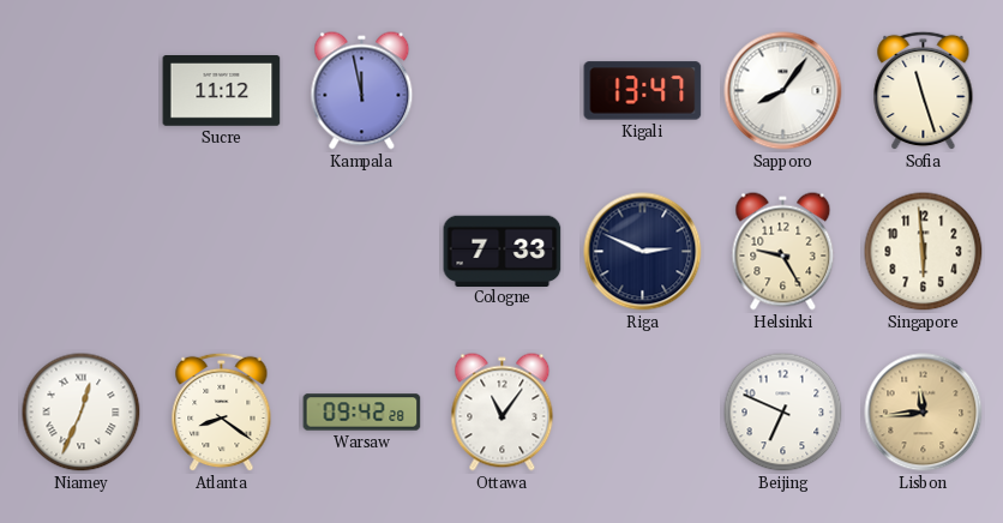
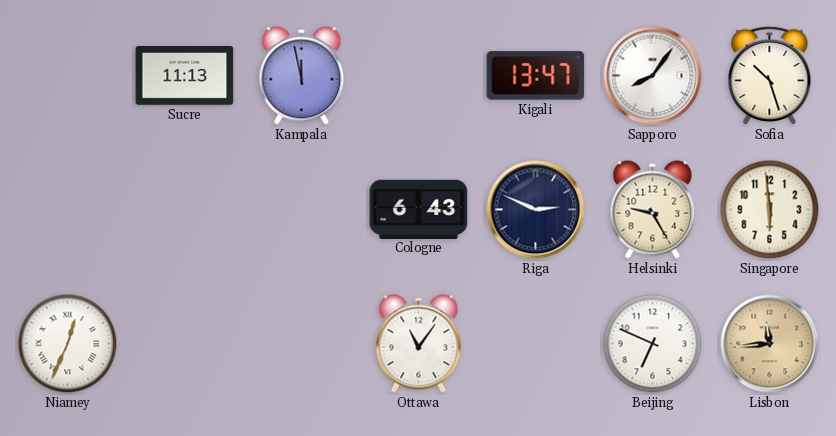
Sucre: 11:12 -> 11:13 (185, 76)
Sofia: 11:27 -> 10:27 (770, 76)
Cologne: 7:33 -> 6:43 (419, 209)
Atlanta: 8:21 -> none (222, 413)
Warsaw: 09:42 -> none (362, 413)
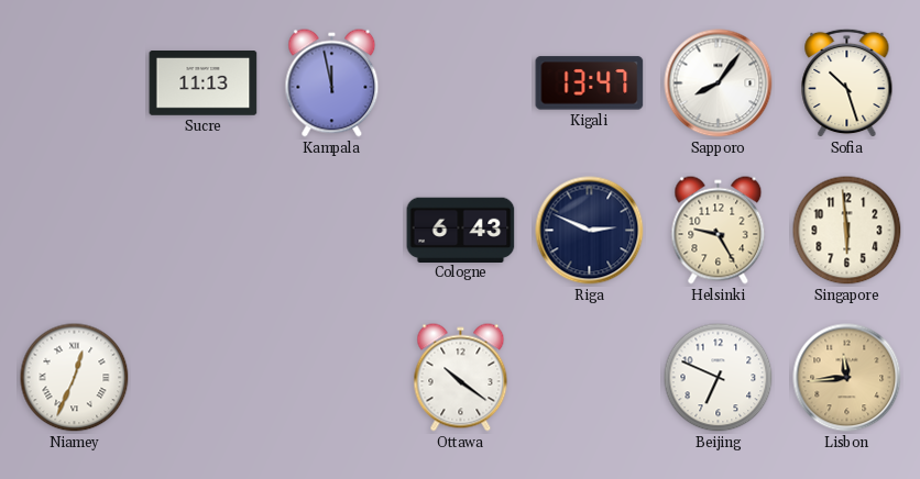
Ottawa: 11:06 -> 10:21 (461, 378)
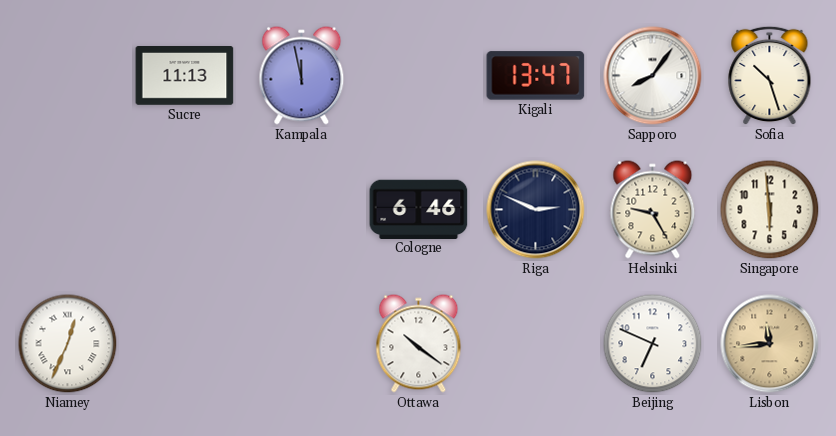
Cologne: 6:43 -> 6:46 (419, 209)
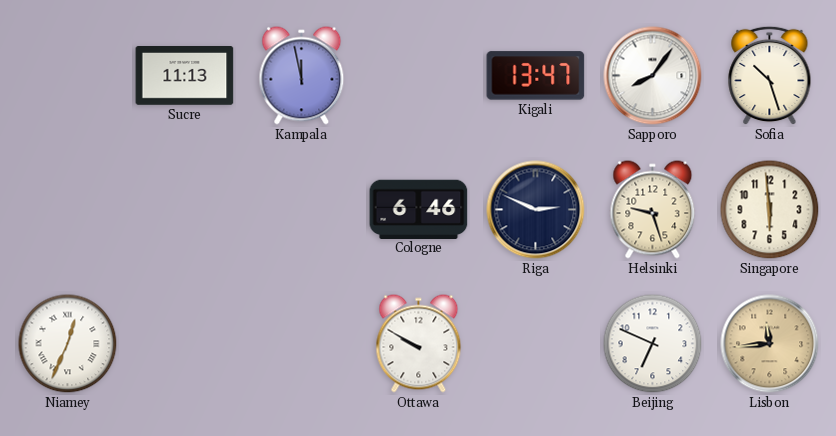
Helsinki: 9:25 -> 9:27 (653, 210)
Ottawa: 10:21 -> 9:50 (419, 344)
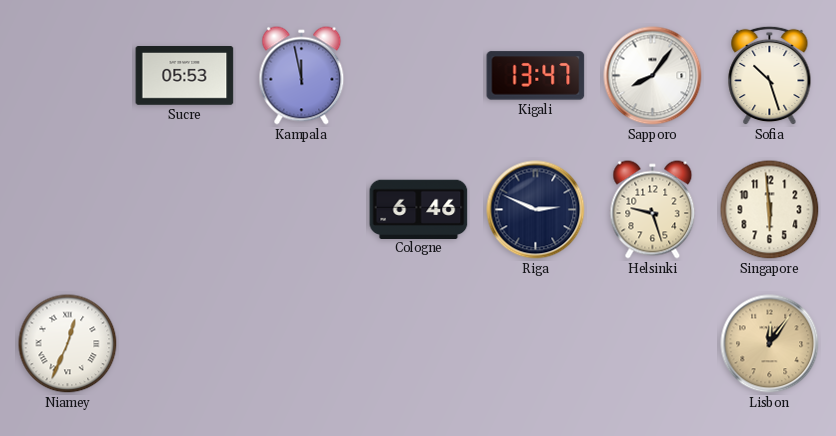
Sucre: 11:13 -> 05:53 (185, 76)
Ottawa: 9:50 -> none (419, 344)
Beijing: 6:49 -> none (653, 344)
Lisbon: 11:44 -> 12:06 (770, 344)
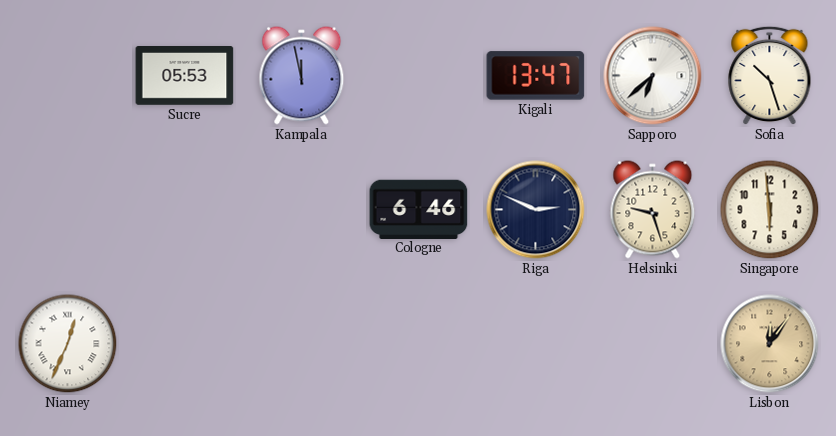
Sapporo: 8:06 -> 6:38 (653, 76)
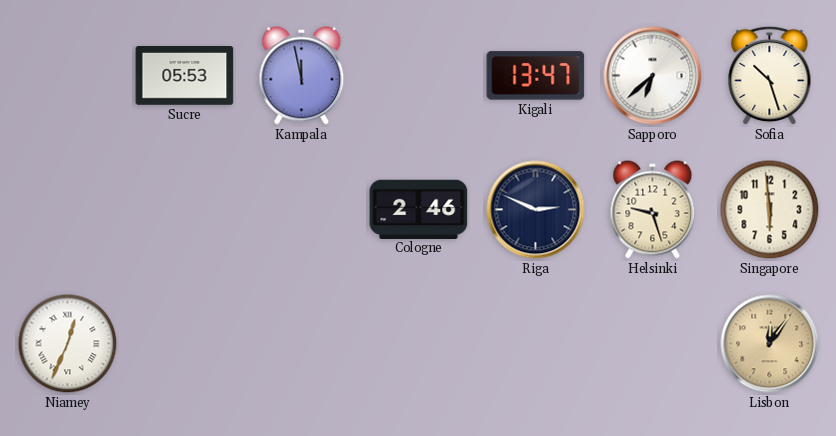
Cologne: 6:46 -> 2:46 (419, 209)
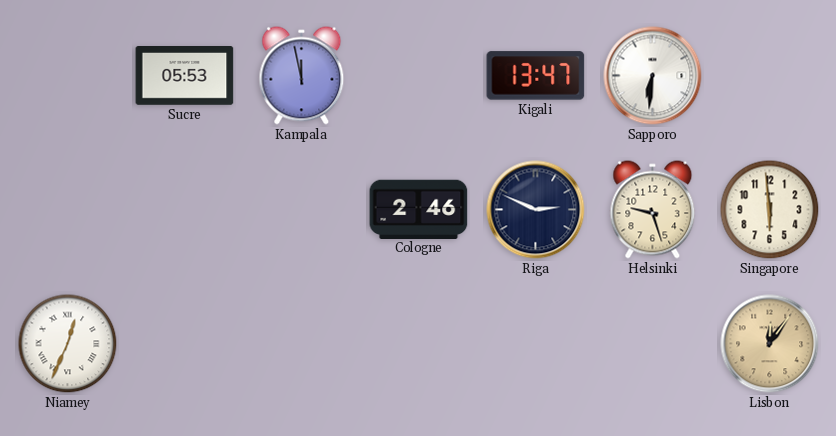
Sapporo: 6:38 -> 6:31 (653, 76)
Sofia: 10:27 -> none (770, 76)
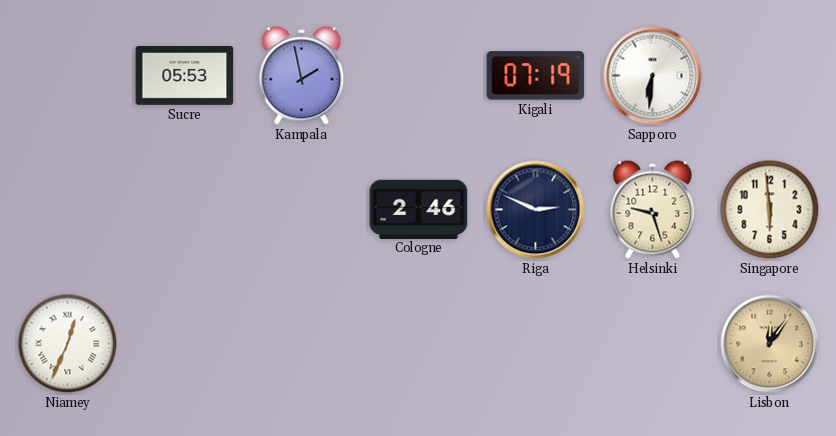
Kampala: 11:58 -> 1:58 (302, 76)
Kigali: 13:47 -> 07:19 (536, 76)
